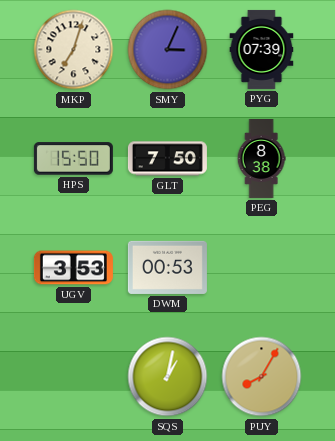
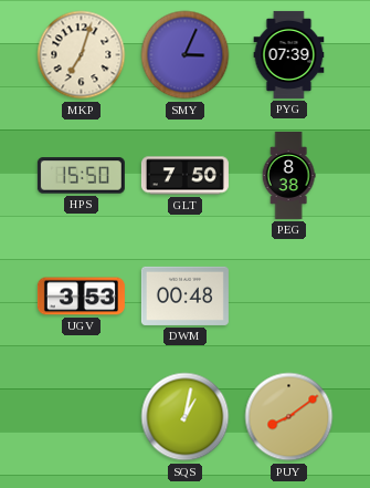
DWM: 00:53 -> 00:48 (184, 295)
PUY: 8:05 -> 8:09 (289, 417)
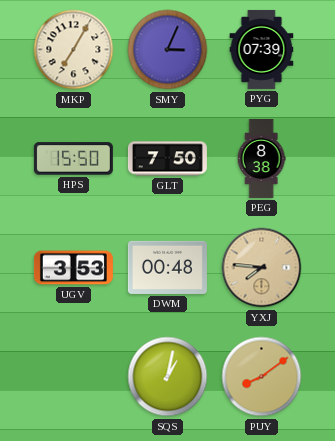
MKP: 7:03 -> 7:05 (74, 50)
YXJ: none -> 7:46 (262, 268)
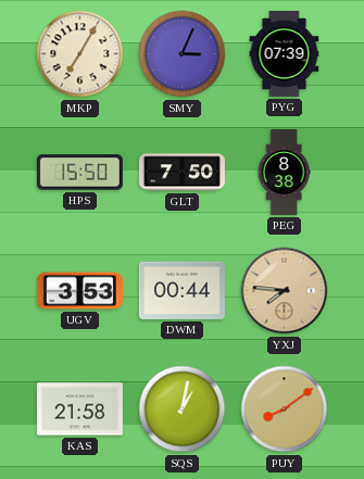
DWM: 00:48 -> 00:44 (181, 290)
KAS: none -> 21:58 (79, 409)
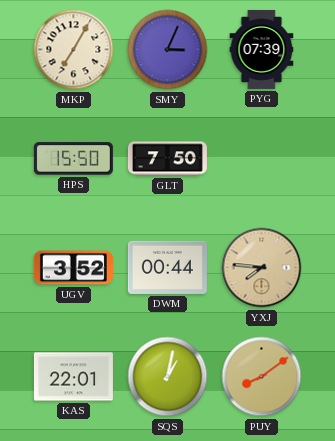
PEG: 8:38 -> none (284, 172)
UGV: 3:53 -> 3:52 (73, 268)
KAS: 21:58 -> 22:01 (73, 377)
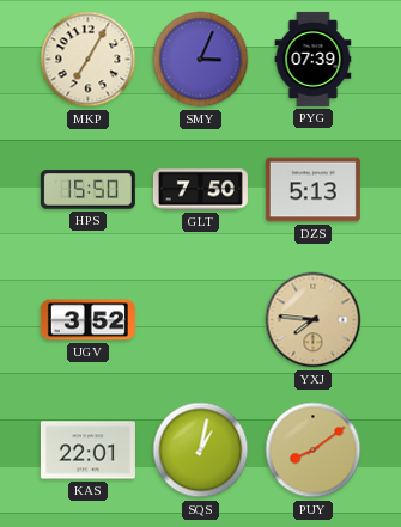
DZS: none -> 5:13 (312, 190)
DWM: 00:44 -> none (167, 267)
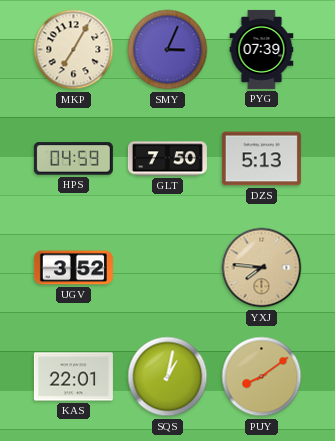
HPS: 15:50 -> 04:59 (73, 159)
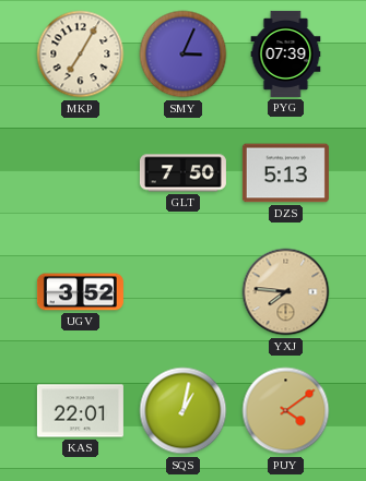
HPS: 04:59 -> none (73, 159)
PUY: 8:09 -> 4:09 (286, 411)
